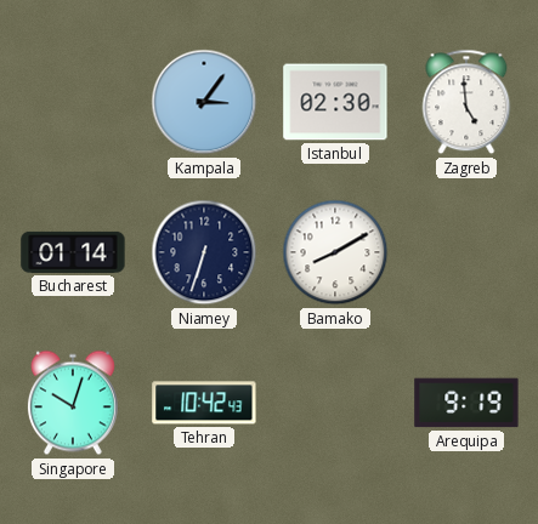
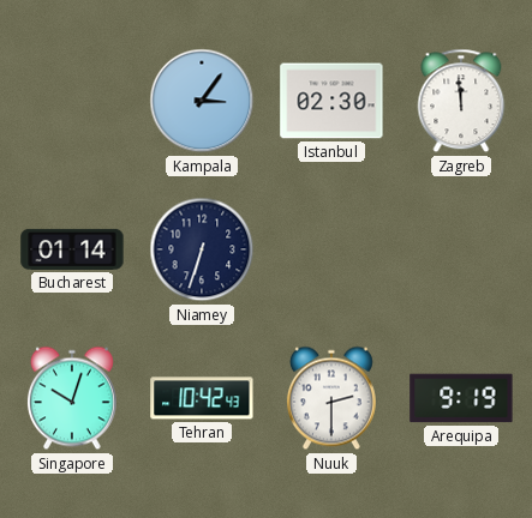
Zagreb: 4:59 -> 11:59 (461, 101)
Bamako: 8:10 -> none (335, 252)
Nuuk: none -> 2:30 (331, 398)
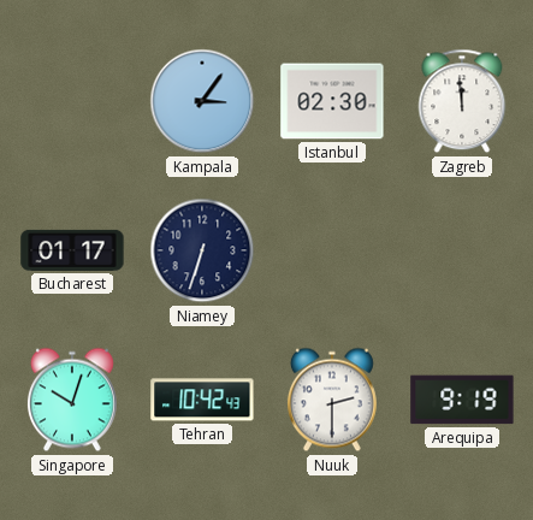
Bucharest: 01:14 -> 01:17 (72, 250)
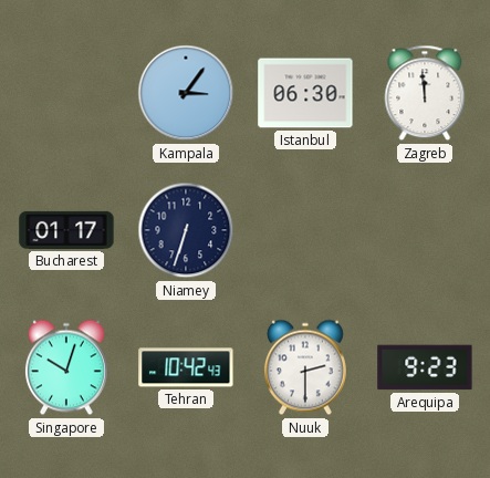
Istanbul: 02:30 -> 06:30 (305, 93)
Arequipa: 9:19 -> 9:23 (425, 367)
